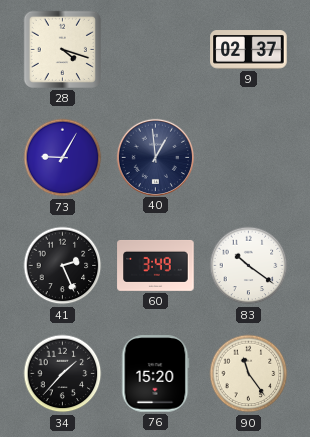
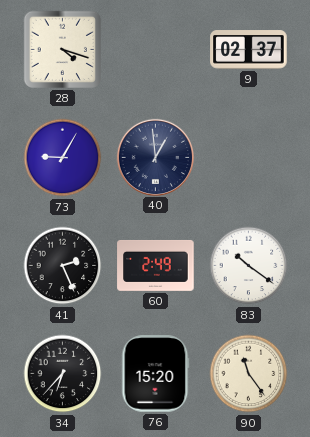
60: 3:49 -> 2:49 (156, 265)
34: 1:37 -> 6:37 (63, 374)
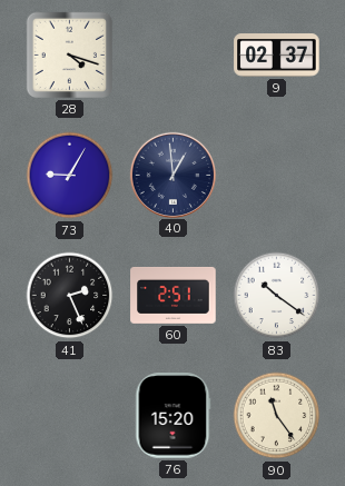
60: 2:49 -> 2:51 (174, 295)
34: 6:37 -> none (63, 374)
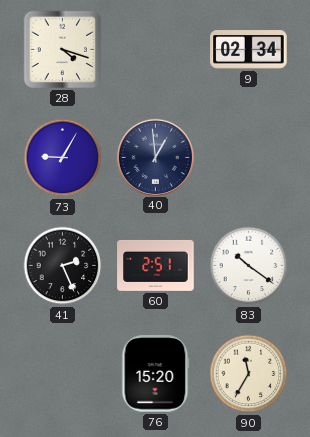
9: 02:37 -> 02:34 (249, 50)
90: 11:24 -> 11:35 (249, 374)
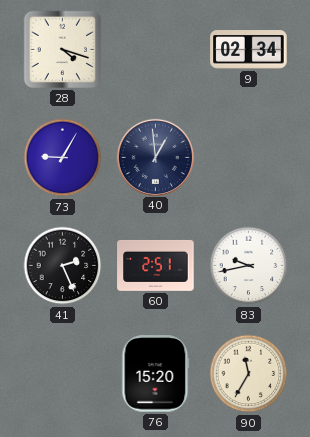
83: 10:21 -> 9:43 (249, 266)
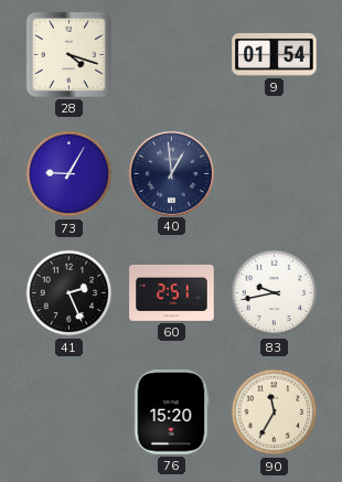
9: 02:34 -> 01:54 (275, 55)
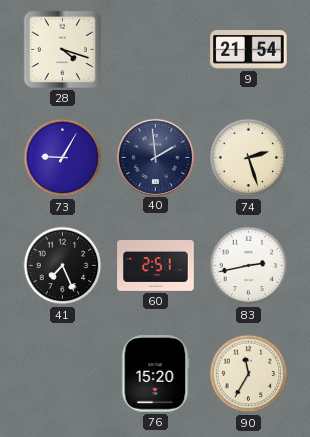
9: 01:54 -> 21:54 (249, 50)
40: 12:59 -> 1:59 (155, 157)
74: none -> 2:27 (249, 158)
41: 2:26 -> 7:26 (63, 266)
83: 9:43 -> 2:43 (249, 266)
